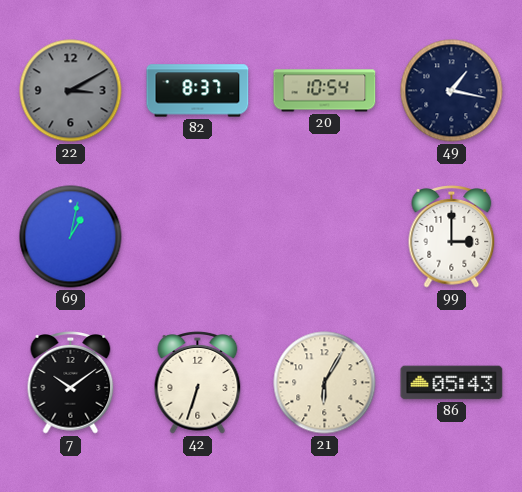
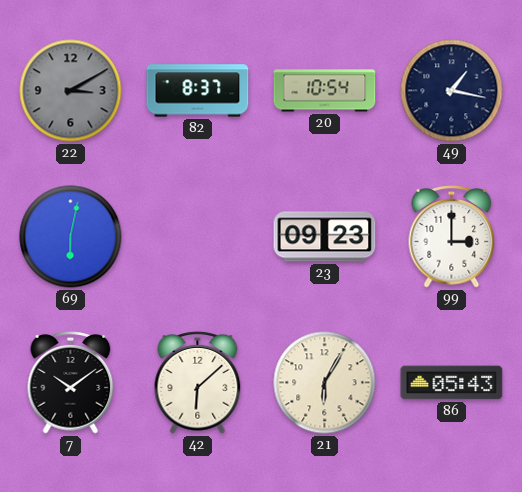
69: 1:02 -> 6:02 (71, 237)
23: none -> 09:23 (325, 237)
42: 6:33 -> 6:08 (198, 383)
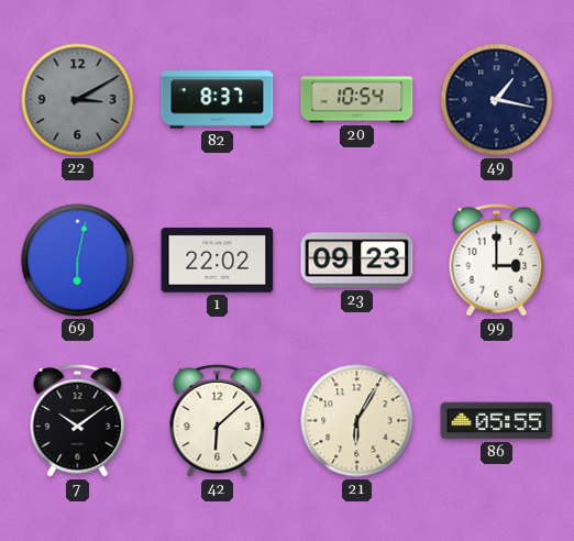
1: none -> 22:02 (218, 261)
86: 05:43 -> 05:55 (497, 421)
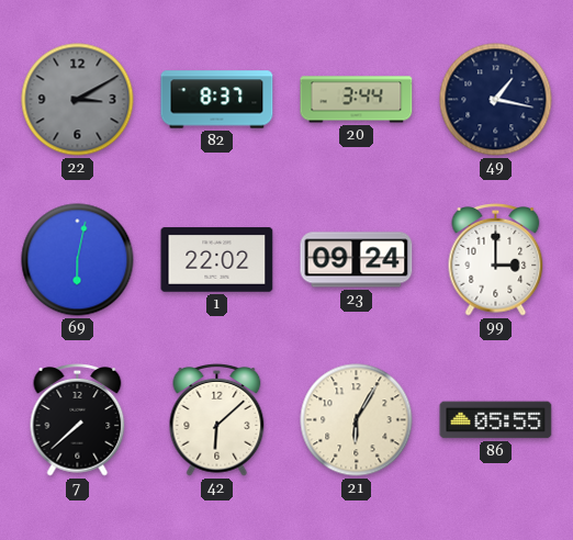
20: 10:54 -> 3:44 (357, 100)
23: 09:23 -> 09:24 (357, 260)
7: 10:09 -> 7:38 (78, 420)
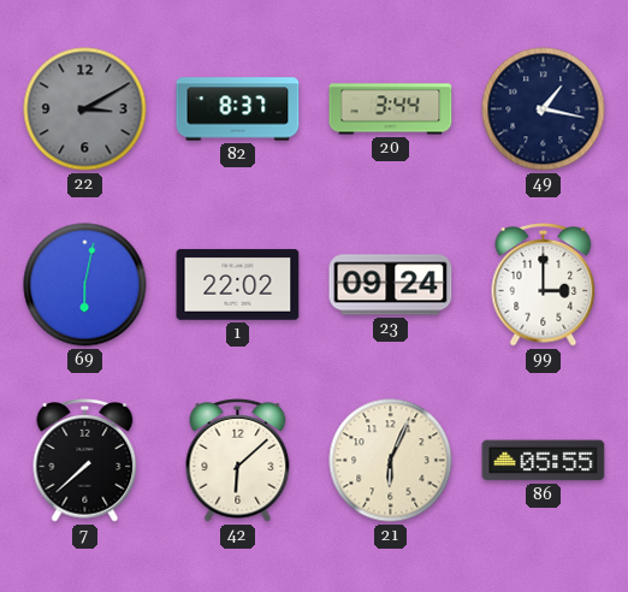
21: 6:05 -> 6:04 (391, 461)
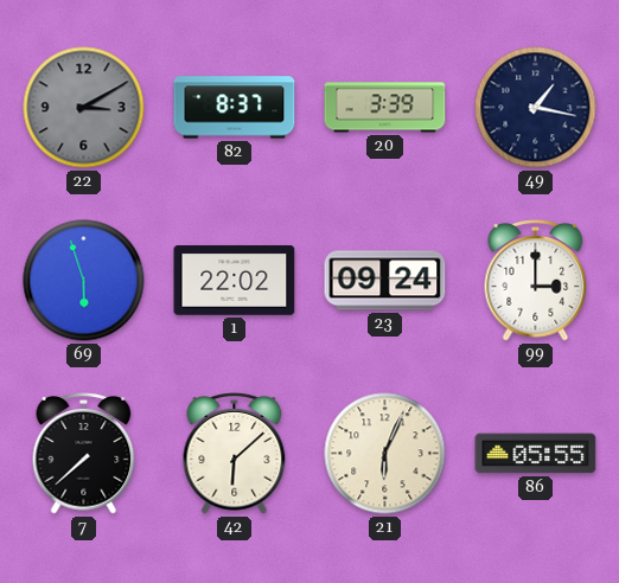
20: 3:44 -> 3:39 (385, 108)
69: 6:02 -> 5:57 (84, 281)
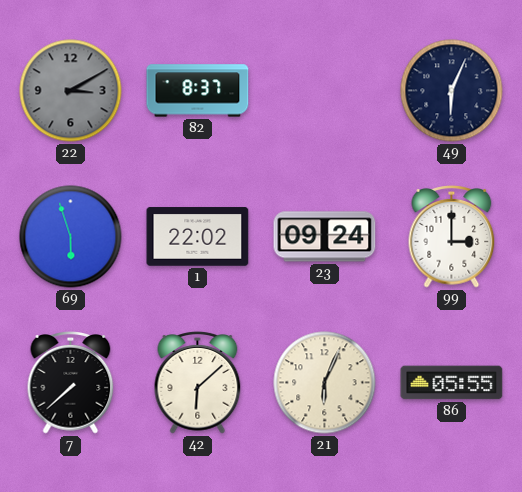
20: 3:39 -> none (385, 108)
49: 1:17 -> 6:04 (452, 91)
